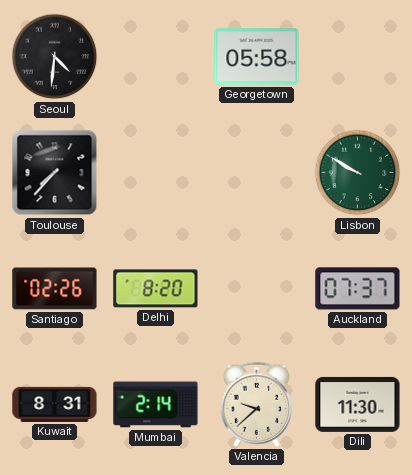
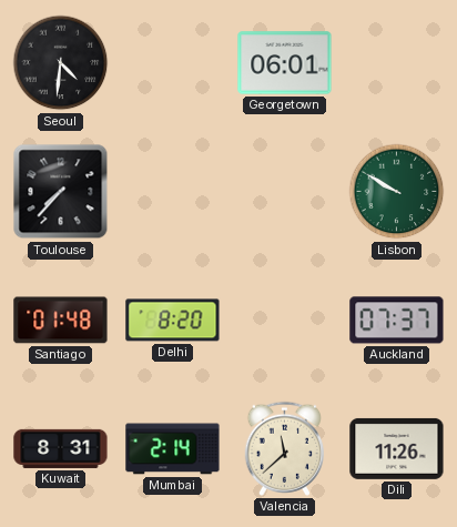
Georgetown: 05:58 -> 06:01 (285, 63)
Santiago: 02:26 -> 01:48 (61, 321)
Valencia: 9:38 -> 11:38 (284, 448)
Dili: 11:30 -> 11:26 (397, 448)
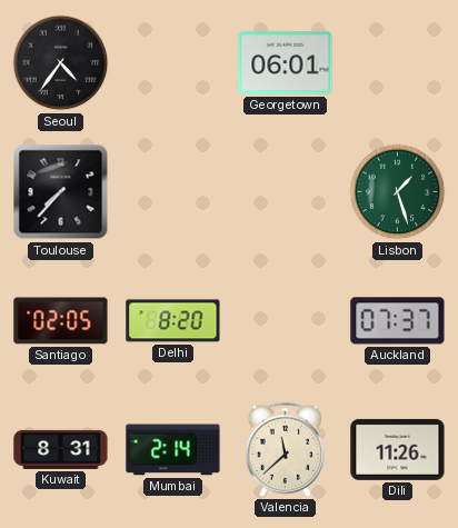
Seoul: 4:31 -> 4:36 (61, 63)
Lisbon: 9:50 -> 1:27 (398, 192)
Santiago: 01:48 -> 02:05 (61, 321)
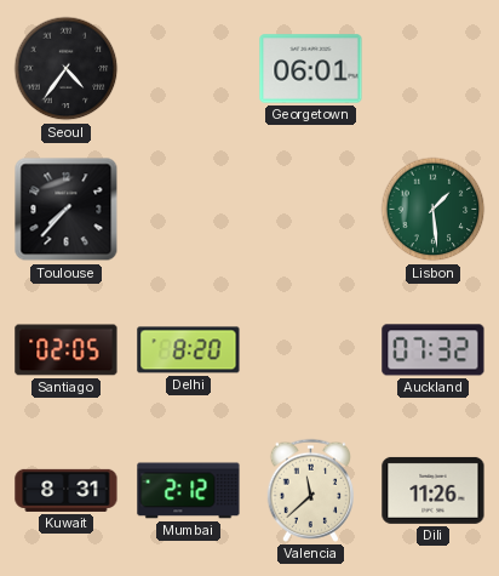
Lisbon: 1:27 -> 1:29 (434, 210)
Auckland: 07:37 -> 07:32 (434, 350)
Mumbai: 2:14 -> 2:12 (189, 491)
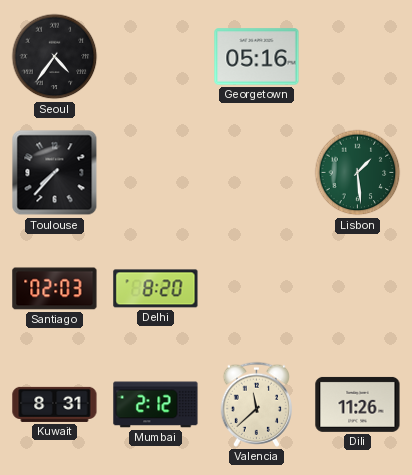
Georgetown: 06:01 -> 05:16 (257, 57)
Santiago: 02:05 -> 02:03 (55, 289)
Auckland: 07:32 -> none (434, 350)
